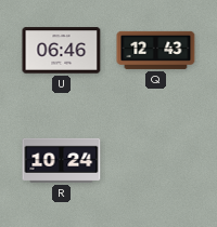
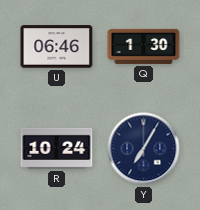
Q: 12:43 -> 1:30 (144, 46)
Y: none -> 7:05 (144, 149)
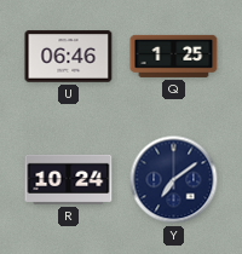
Q: 1:30 -> 1:25 (174, 56)
Y: 7:05 -> 7:09 (174, 180)
